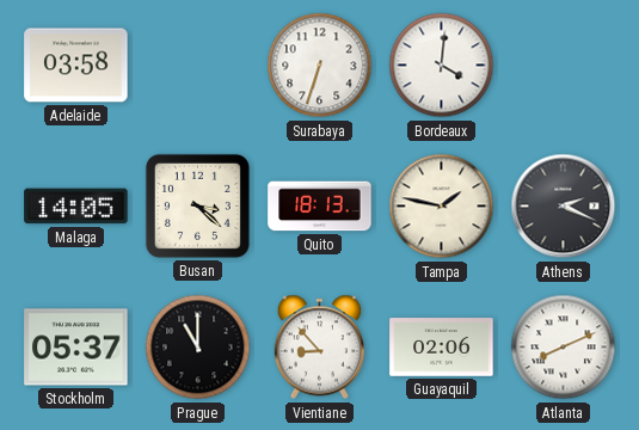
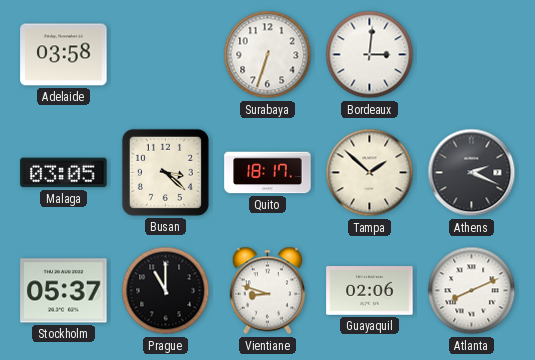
Bordeaux: 4:01 -> 3:01 (370, 55)
Malaga: 14:05 -> 03:05 (64, 173)
Quito: 18:13 -> 18:17 (268, 173)
Tampa: 1:47 -> 1:52 (370, 173)
Vientiane: 8:53 -> 8:48 (267, 291)
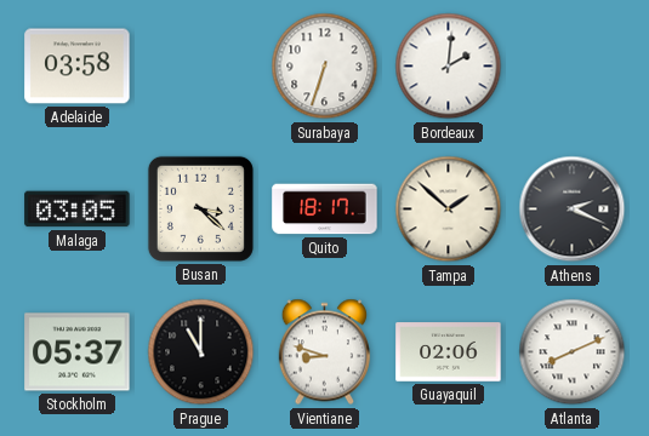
Bordeaux: 3:01 -> 2:01 (449, 67)
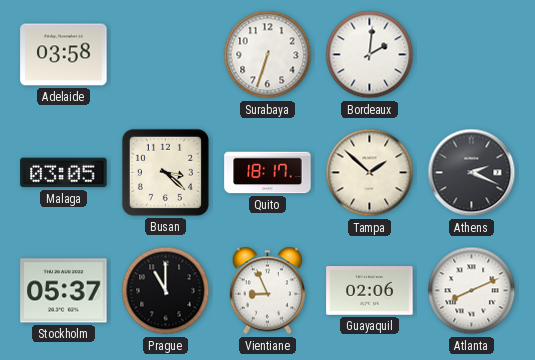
Vientiane: 8:48 -> 8:56 (267, 291)
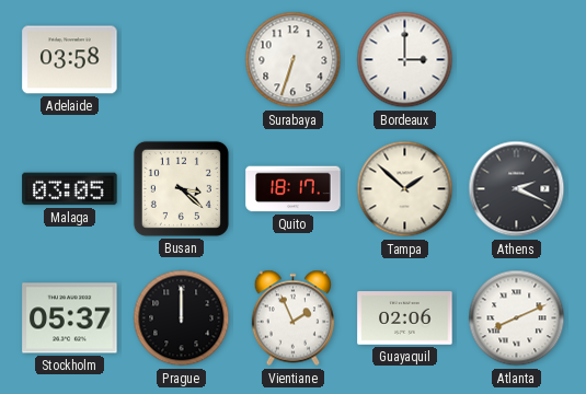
Bordeaux: 2:01 -> 3:00 (405, 60)
Prague: 11:00 -> 12:00 (182, 318)
Vientiane: 8:56 -> 1:56 (292, 318)
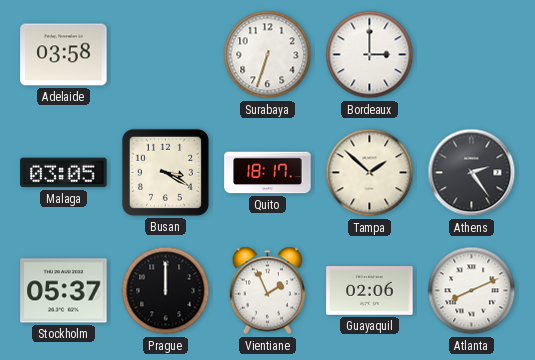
Busan: 3:22 -> 3:20 (165, 172)
Athens: 2:19 -> 2:24 (472, 173)
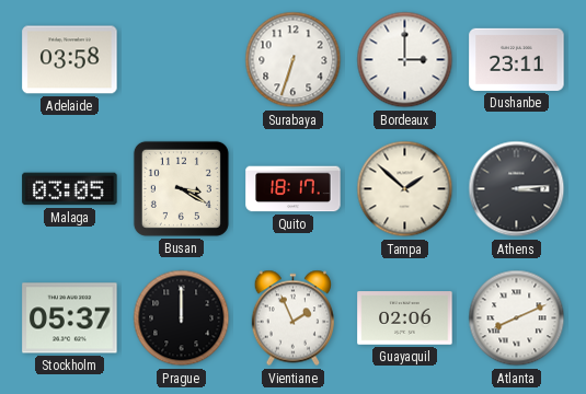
Dushanbe: none -> 23:11 (517, 59)
Athens: 2:24 -> 3:14 (517, 189)
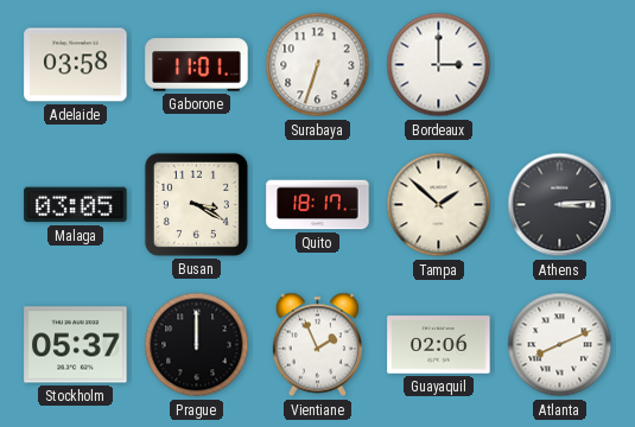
Gaborone: none -> 11:01 (197, 65)
Dushanbe: 23:11 -> none (517, 59)
